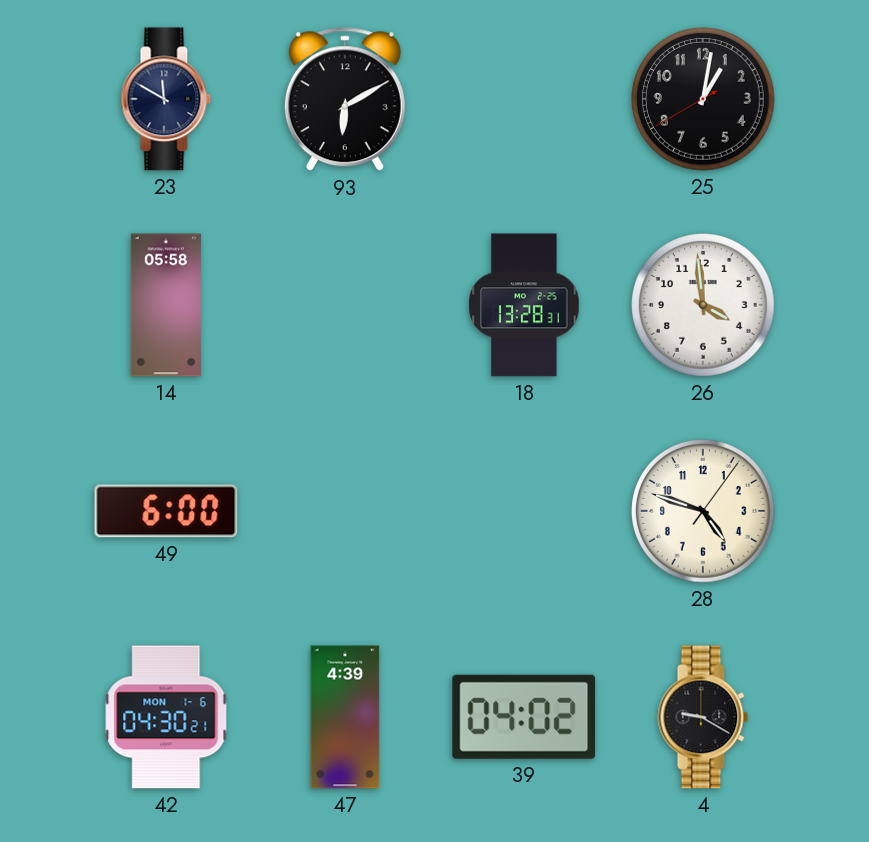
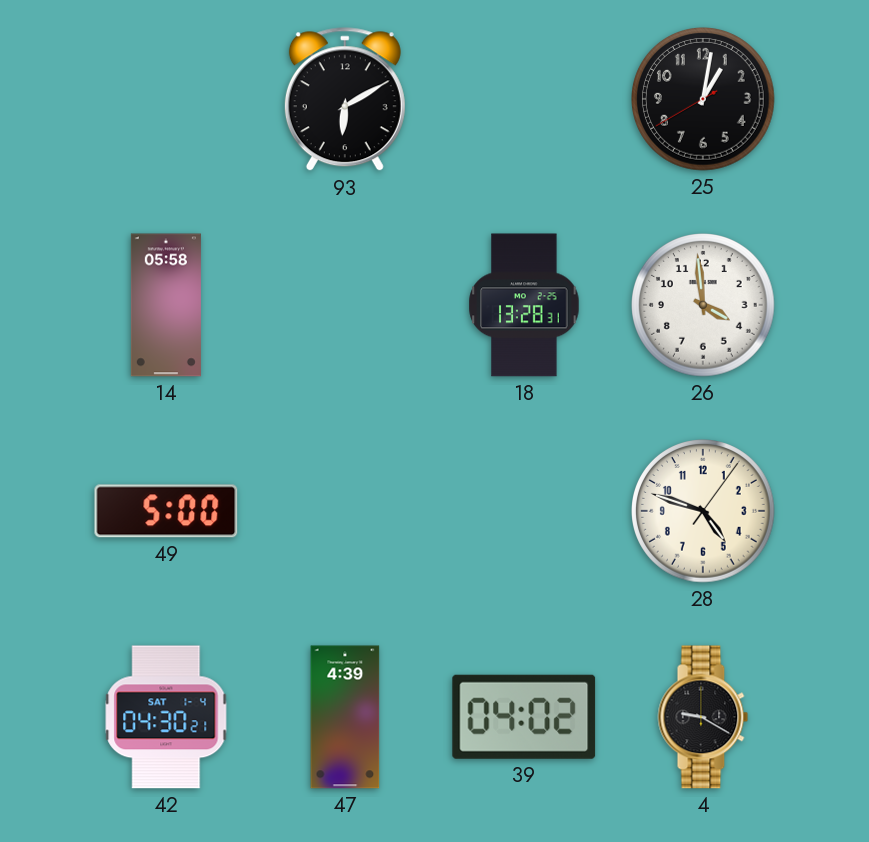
23: 11:50 -> none (166, 99)
49: 6:00 -> 5:00 (166, 511)
42 date: MON 1-6 -> SAT 1-4 (166, 717)
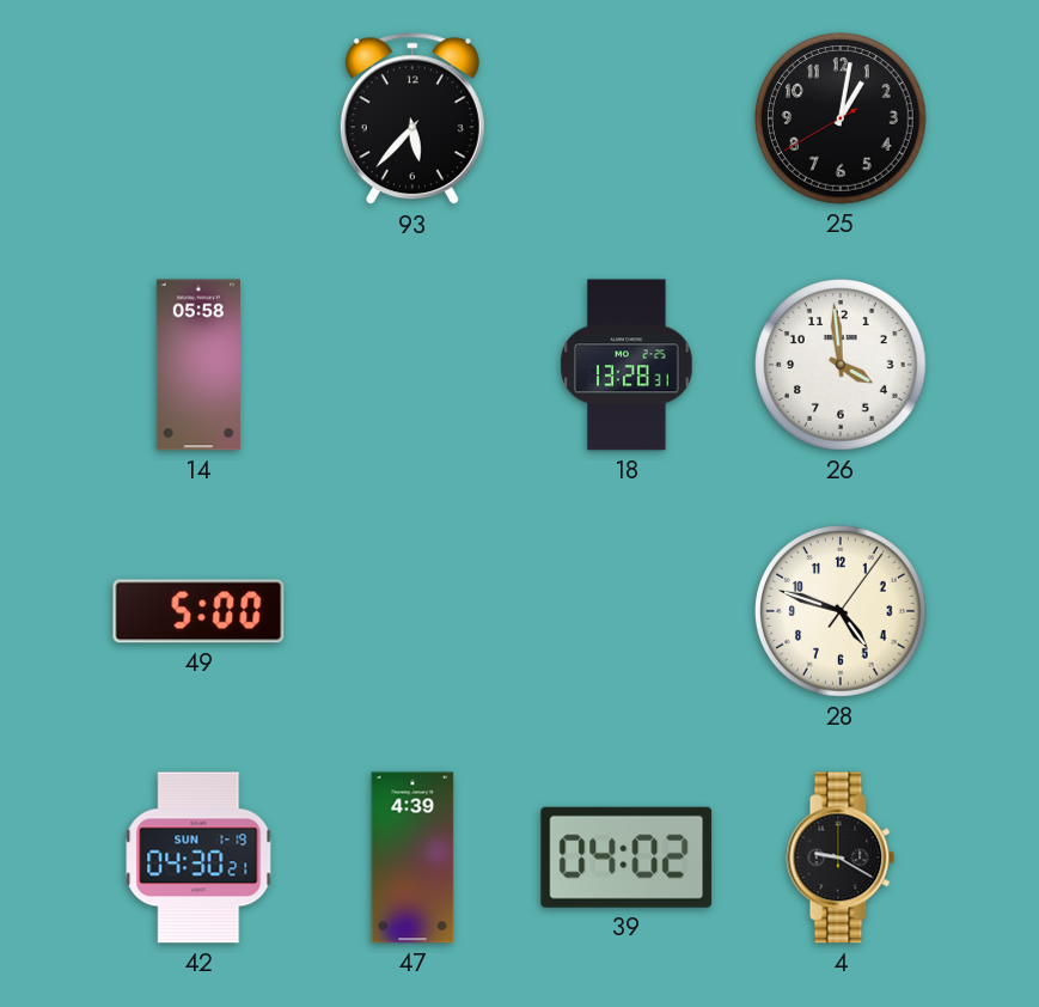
93: 6:10 -> 5:37 (412, 120)
42 date: SAT 1-4 -> SUN 1-19 (198, 858)
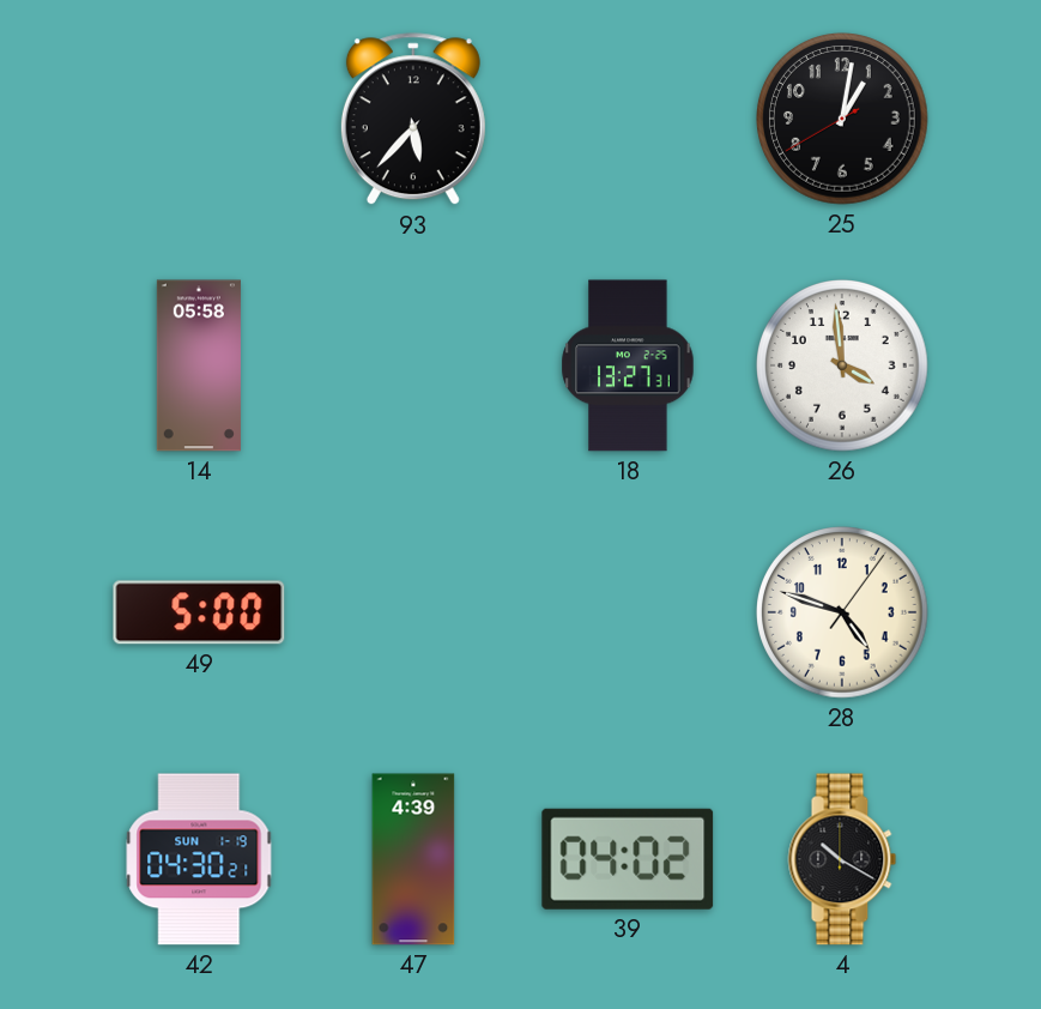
18: 13:28 -> 13:27 (628, 365)
4: 9:20 -> 10:20 (842, 859)
